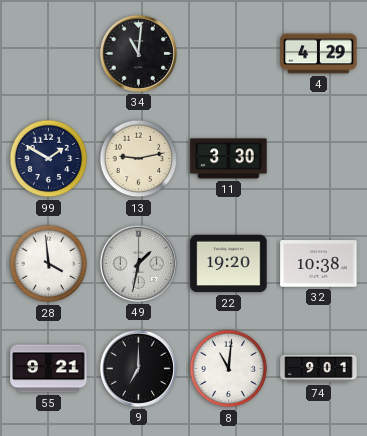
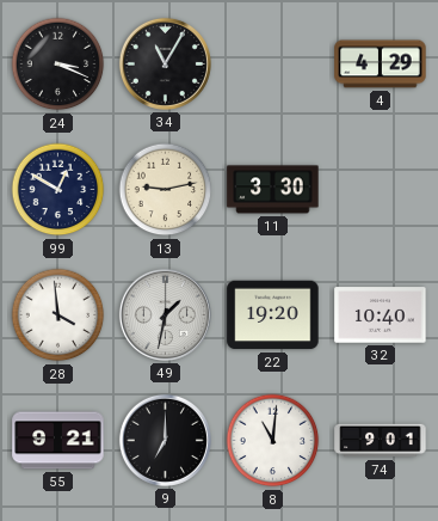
24: none -> 3:19 (58, 65)
34: 11:01 -> 11:05 (165, 63)
99: 1:50 -> 12:50 (58, 190)
32: 10:38 -> 10:40 (381, 315)
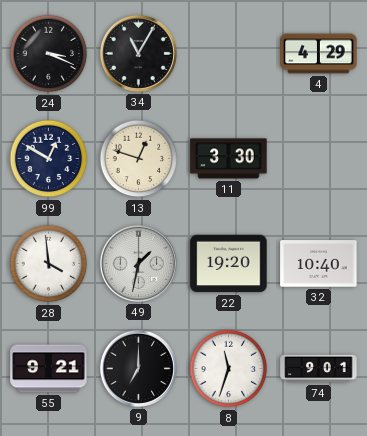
13: 9:13 -> 12:48 (139, 159)
8: 11:01 -> 11:33 (229, 369)
